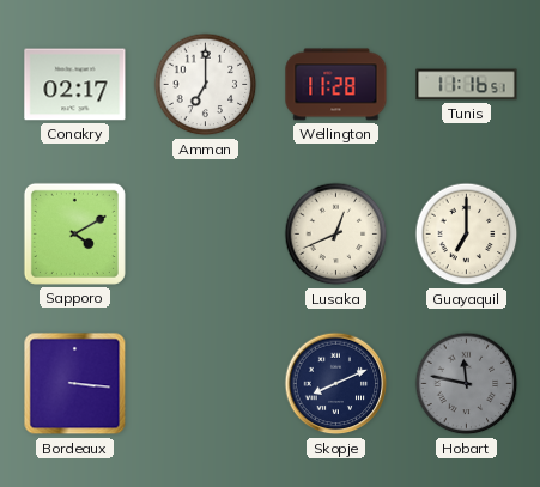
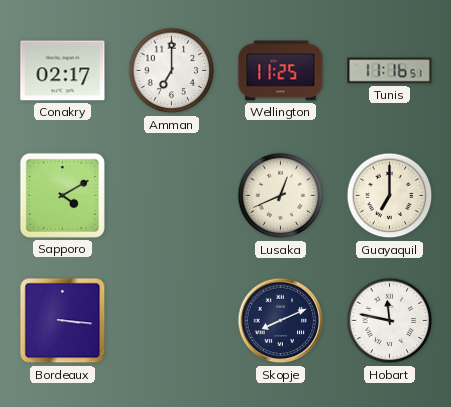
Wellington: 11:28 -> 11:25 (281, 71)
Hobart dial: grey -> white (390, 321)
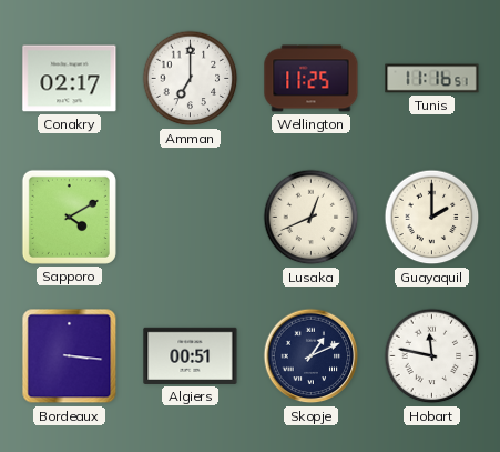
Guayaquil: 7:00 -> 2:00 (432, 218)
Algiers: none -> 00:51 (191, 355)
Skopje: 8:11 -> 1:11 (312, 356)
